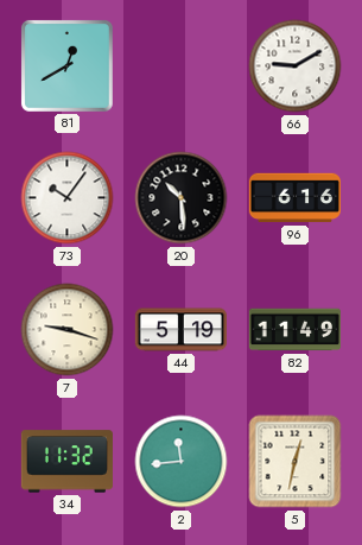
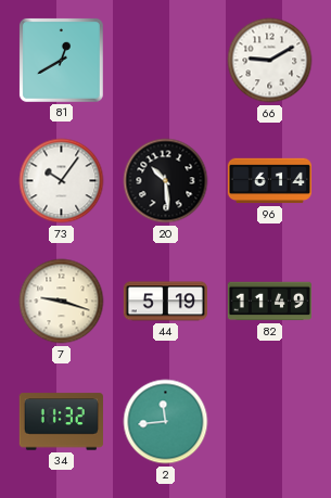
96: 6:16 -> 6:14 (269, 181)
5: 12:32 -> none (296, 462)
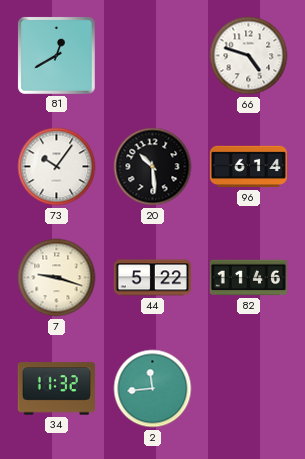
66: 9:10 -> 4:48 (249, 56)
44: 5:19 -> 5:22 (152, 278)
82: 11:49 -> 11:46 (248, 278)
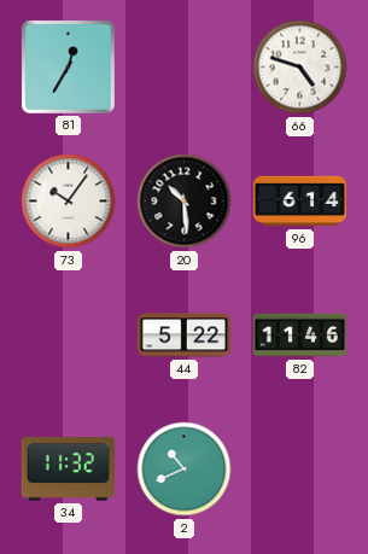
81: 12:40 -> 12:35 (68, 66)
7: 9:18 -> none (57, 278)
2: 11:44 -> 10:41 (185, 470)
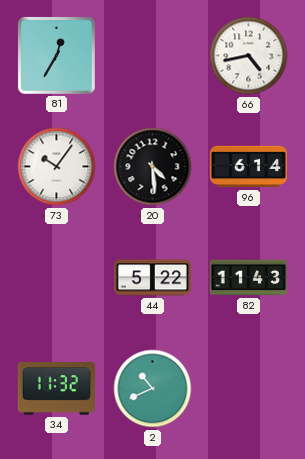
66: 4:48 -> 4:43 (249, 56)
20: 10:29 -> 4:29 (153, 167)
82: 11:46 -> 11:43 (248, 278)
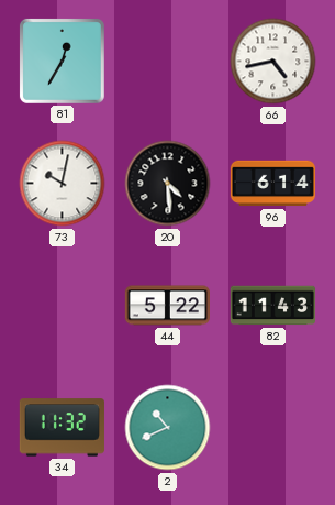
73: 10:06 -> 10:02 (63, 184)
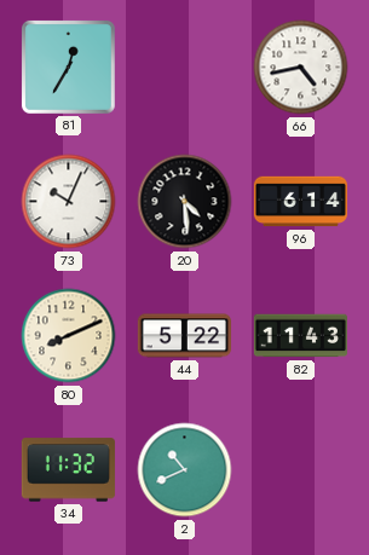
73: 10:02 -> 10:04 (69, 202)
80: none -> 8:11 (69, 336)
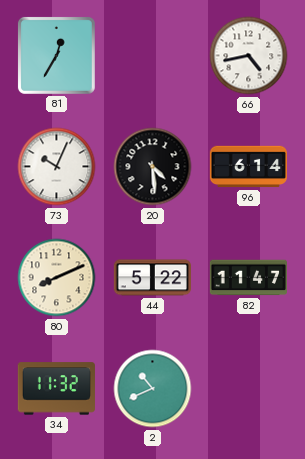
82: 11:43 -> 11:47 (248, 278)
